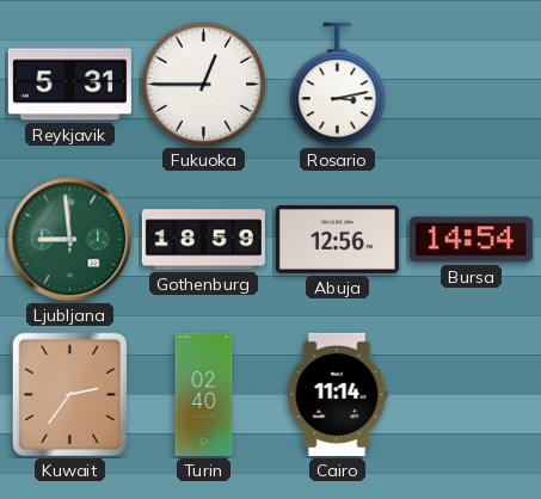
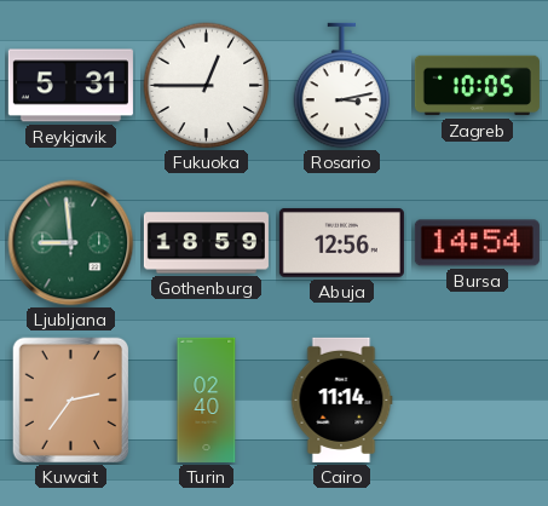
Zagreb: none -> 10:05 (477, 86)
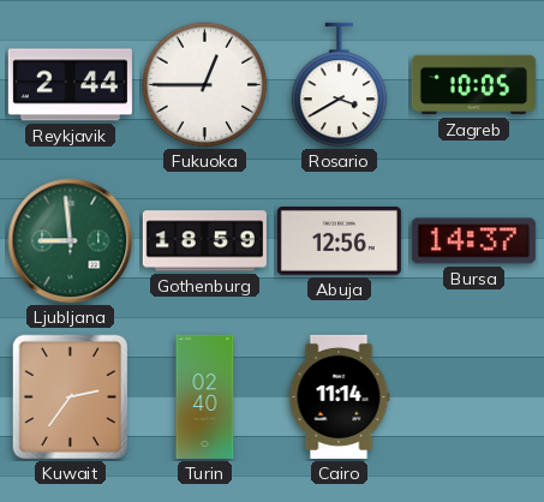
Reykjavik: 5:31 -> 2:44 (70, 85)
Rosario: 3:13 -> 3:40 (340, 85)
Bursa: 14:54 -> 14:37 (473, 241)
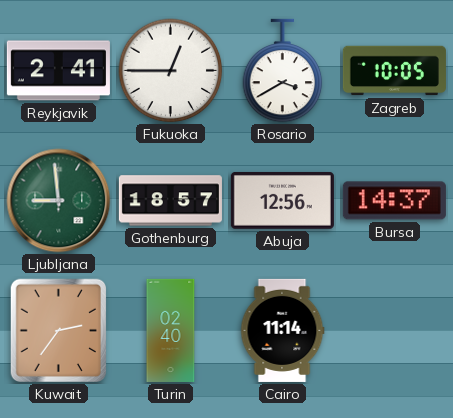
Reykjavik: 2:44 -> 2:41 (58, 71)
Gothenburg: 18:59 -> 18:57 (170, 201)
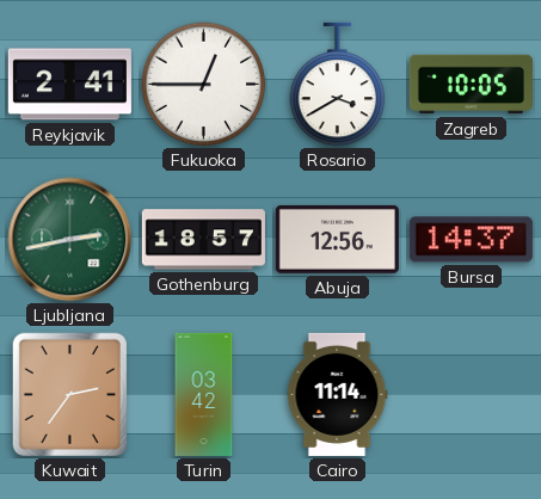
Ljubljana: 8:59 -> 2:43 (70, 240)
Turin: 02:40 -> 03:42 (204, 394)
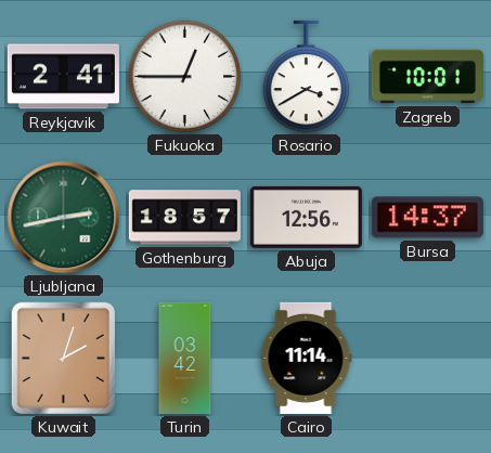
Zagreb: 10:05 -> 10:01 (427, 77)
Kuwait: 2:36 -> 2:03 (63, 359)
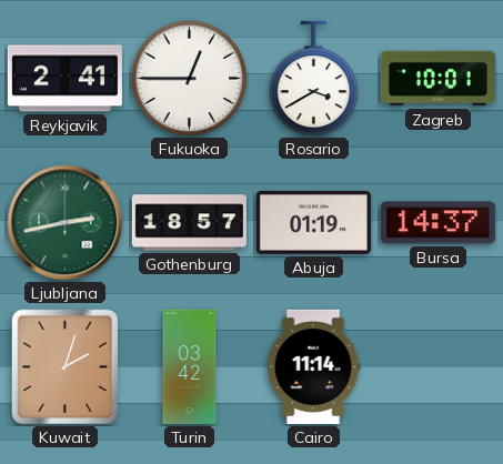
Abuja: 12:56 -> 01:19 (313, 222)
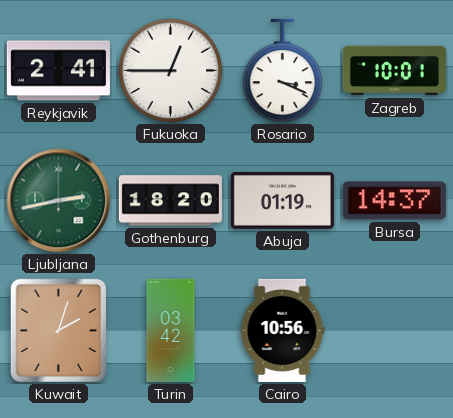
Rosario: 3:40 -> 3:19 (283, 71)
Gothenburg: 18:57 -> 18:20 (170, 201)
Cairo: 11:14 -> 10:56 (282, 330)
